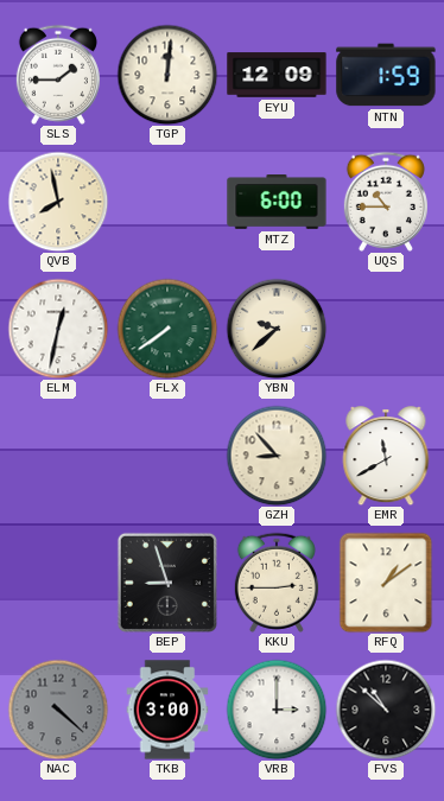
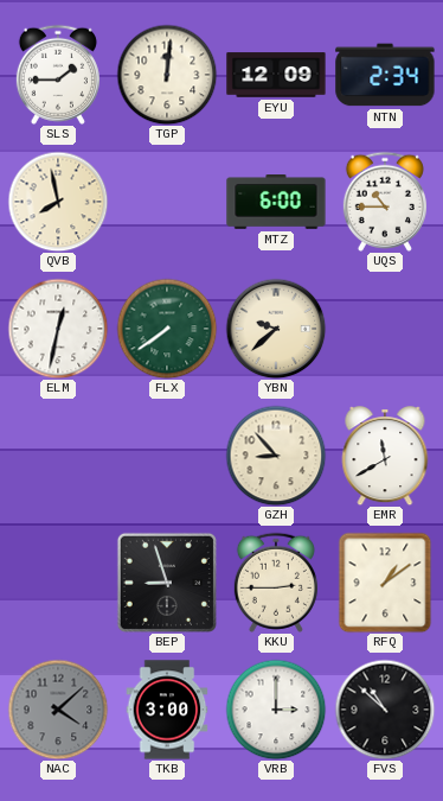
NTN: 1:59 -> 2:34 (385, 75)
NAC: 4:22 -> 4:08 (58, 710)
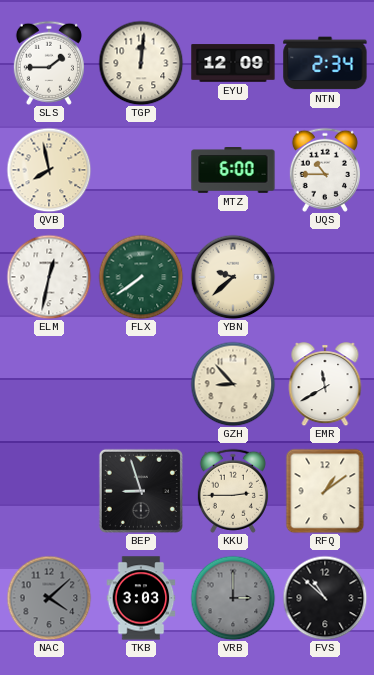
TKB: 3:00 -> 3:03 (141, 598)
VRB dial: white -> grey (233, 598)
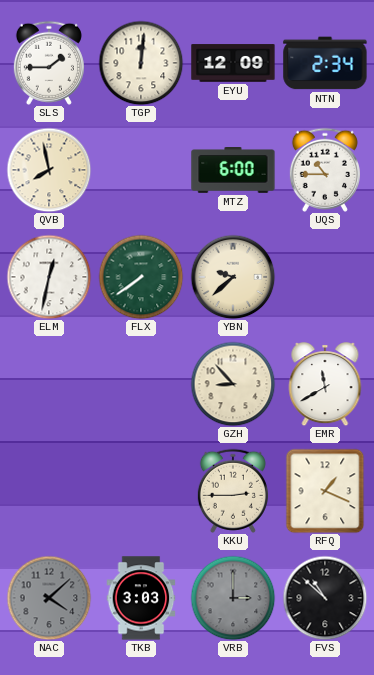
BEP: 8:57 -> none (141, 491)
RFQ: 1:09 -> 1:19 (325, 491)
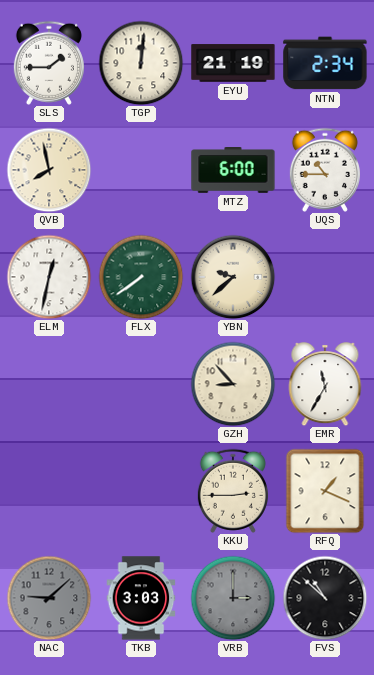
EYU: 12:09 -> 21:19 (233, 63)
EMR: 11:40 -> 11:35 (325, 384)
NAC: 4:08 -> 9:08 (49, 598)
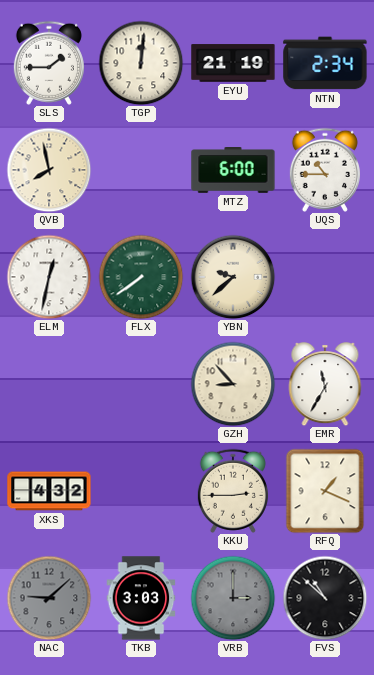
XKS: none -> 4:32 (49, 491)
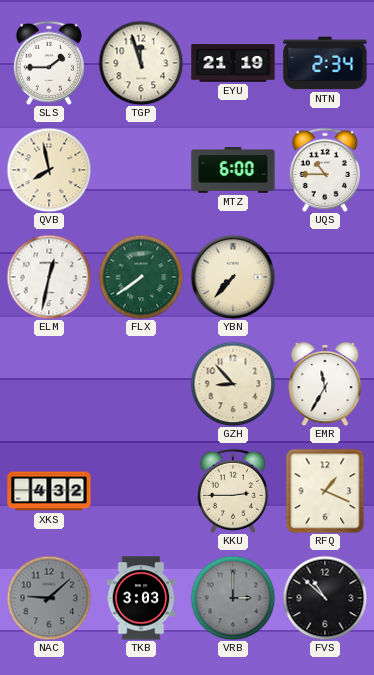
TGP: 12:01 -> 11:57 (141, 63)
YBN: 9:38 -> 7:37 (233, 277)
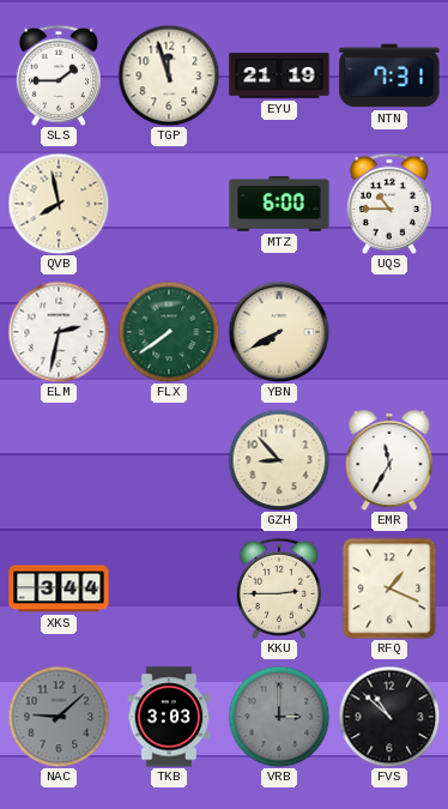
NTN: 2:34 -> 7:31 (389, 76)
ELM: 12:32 -> 2:32 (59, 332)
YBN: 7:37 -> 7:40 (279, 332)
XKS: 4:32 -> 3:44 (59, 588)
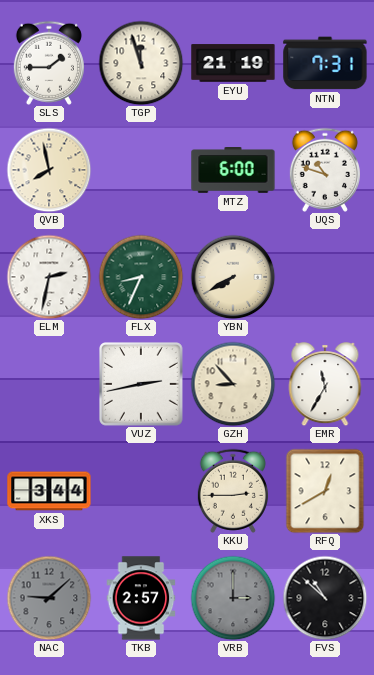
UQS: 10:45 -> 10:48 (325, 170)
FLX: 7:39 -> 8:34 (141, 277)
VUZ: none -> 2:43 (142, 385)
RFQ: 1:19 -> 12:40 (325, 491)
TKB: 3:03 -> 2:57 (141, 598)
